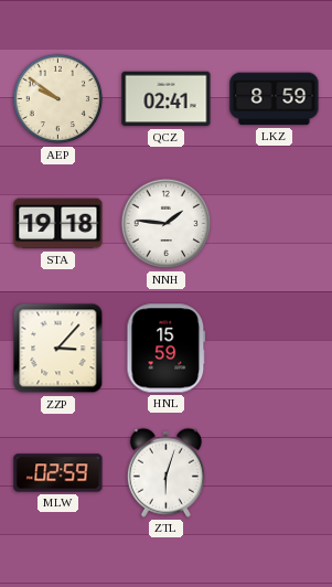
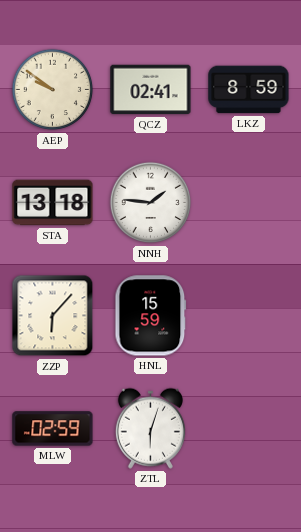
STA: 19:18 -> 13:18 (53, 203)
ZZP: 3:07 -> 6:07 (53, 316)
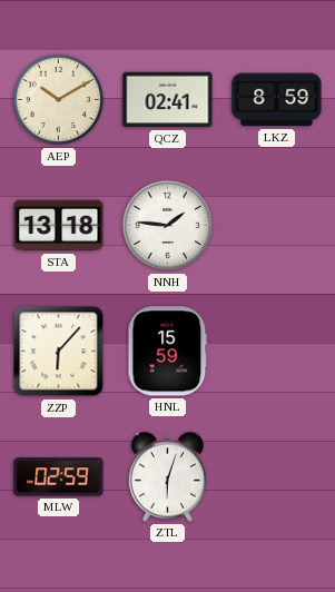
AEP: 9:51 -> 10:10 (59, 100)
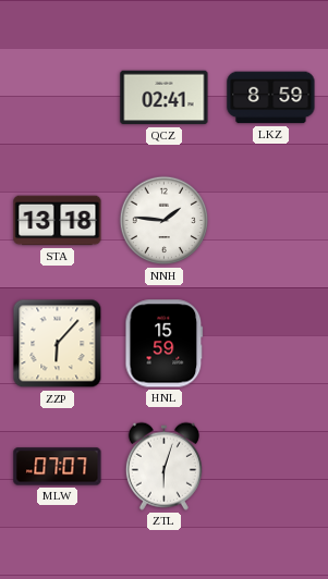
AEP: 10:10 -> none (59, 100)
MLW: 02:59 -> 07:07 (58, 467)
